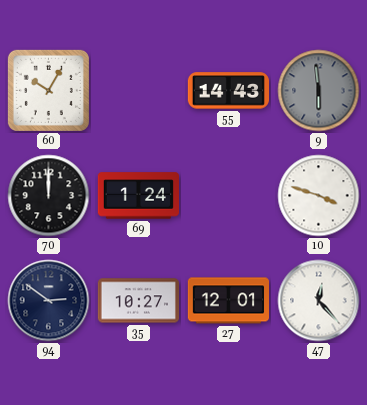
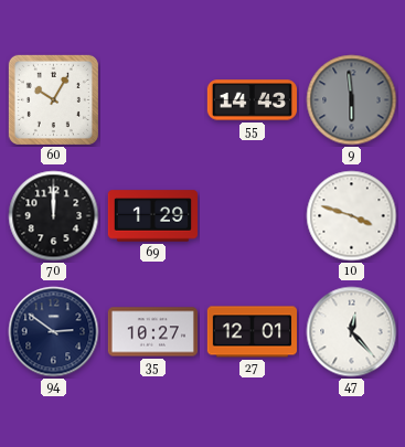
69: 1:24 -> 1:29 (152, 216)
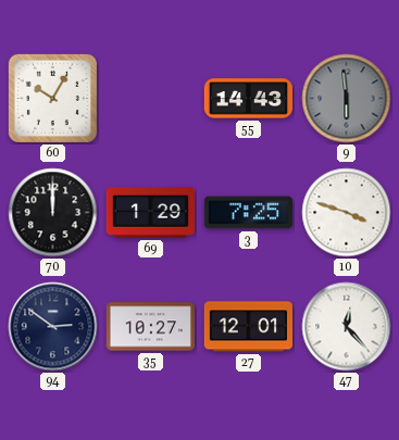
3: none -> 7:25 (248, 213)
